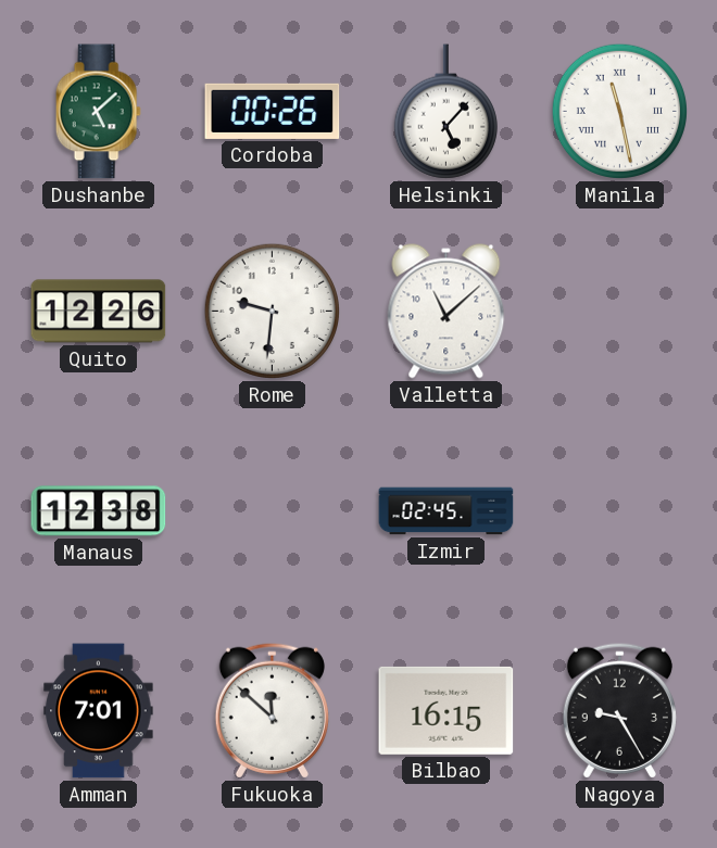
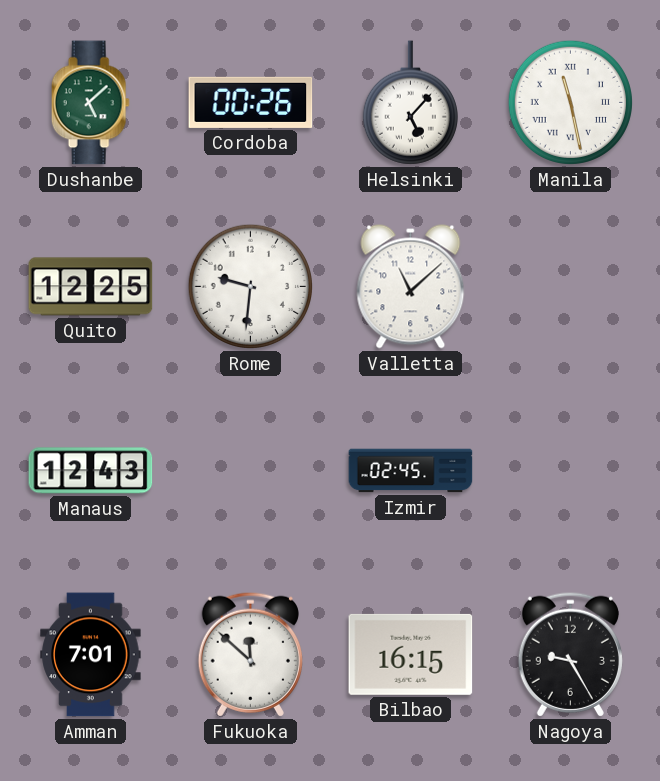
Quito: 12:26 -> 12:25 (91, 287)
Manaus: 12:38 -> 12:43 (91, 471)
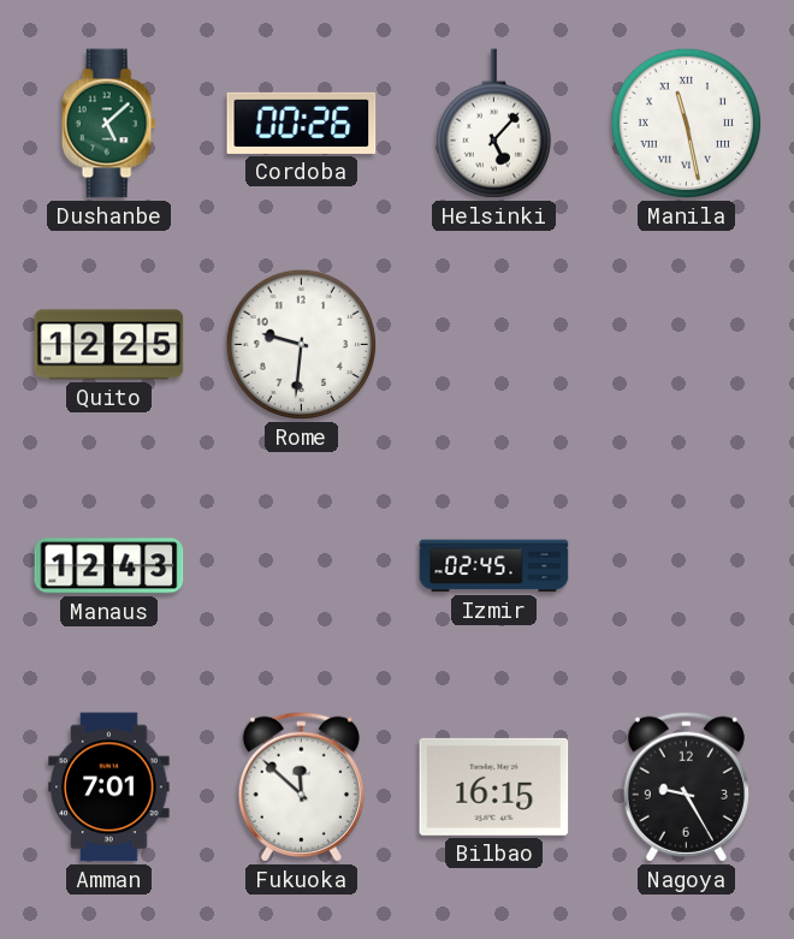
Valletta: 11:08 -> none (411, 287)
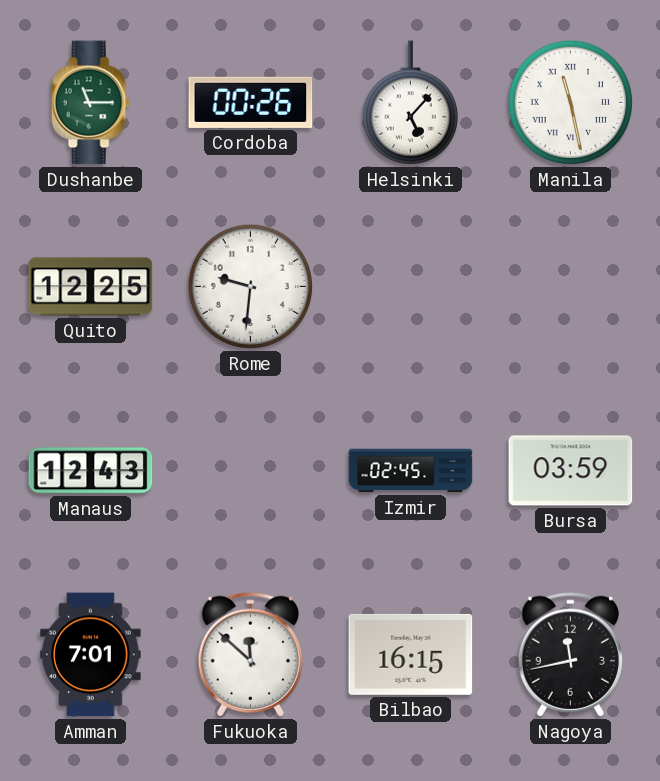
Dushanbe: 5:08 -> 11:15 (90, 103)
Bursa: none -> 03:59 (571, 471)
Nagoya: 9:25 -> 11:43 (570, 654)
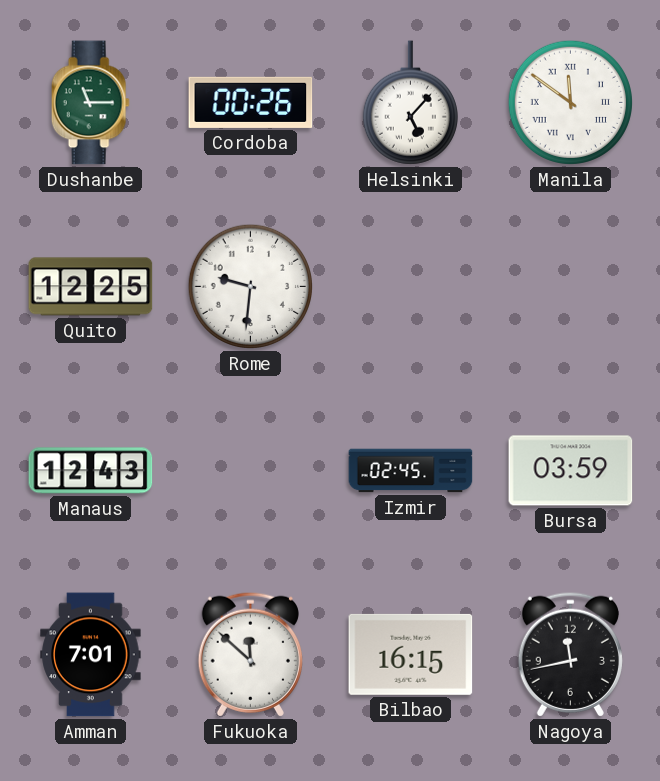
Manila: 11:28 -> 11:51 (570, 102)
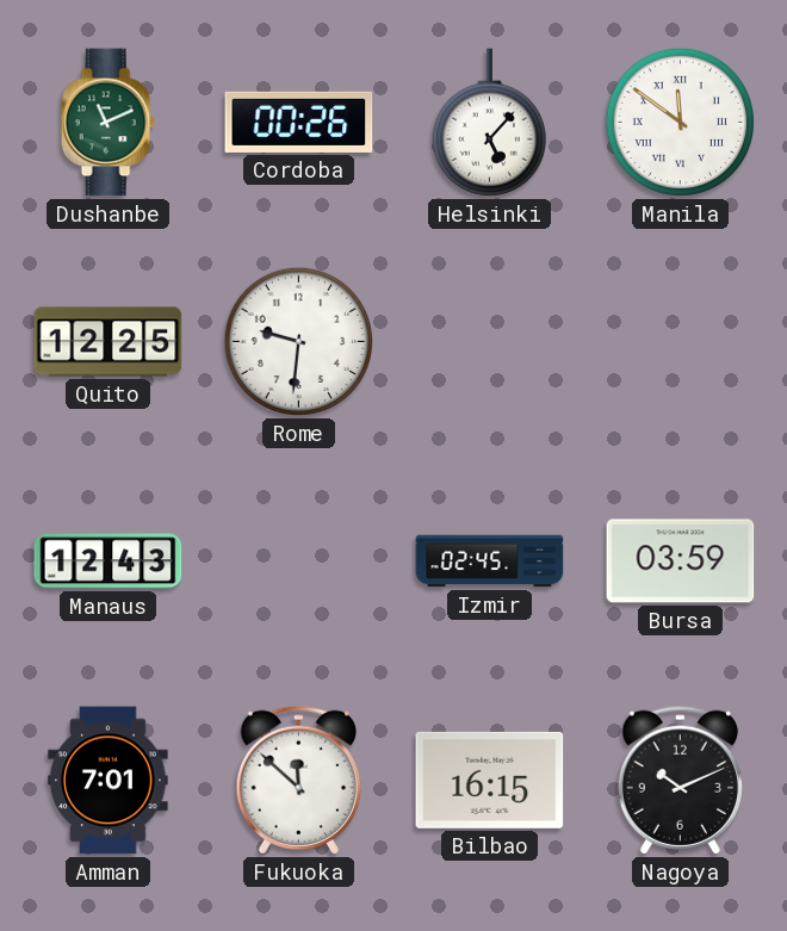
Dushanbe: 11:15 -> 11:11 (107, 123)
Nagoya: 11:43 -> 10:11 (680, 780)
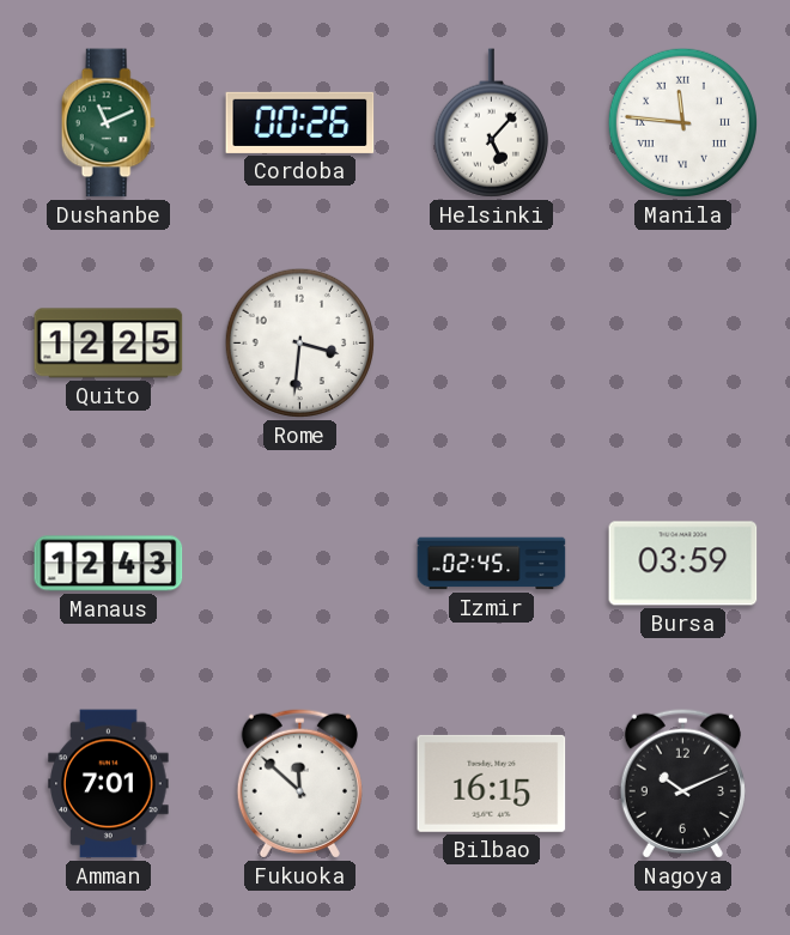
Manila: 11:51 -> 11:46 (682, 122)
Rome: 9:31 -> 3:31 (299, 342)
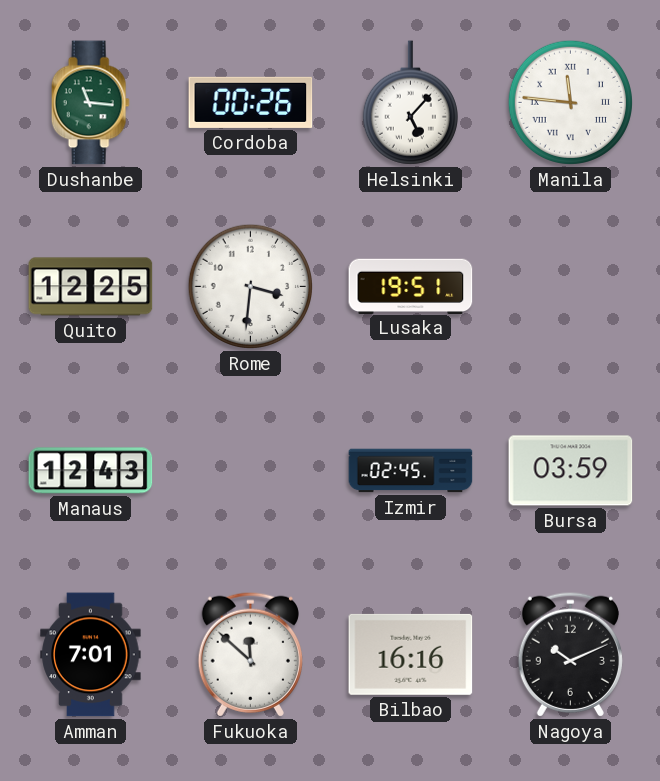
Dushanbe: 11:11 -> 11:16 (90, 103)
Lusaka: none -> 19:51 (411, 286)
Bilbao: 16:15 -> 16:16 (411, 654)
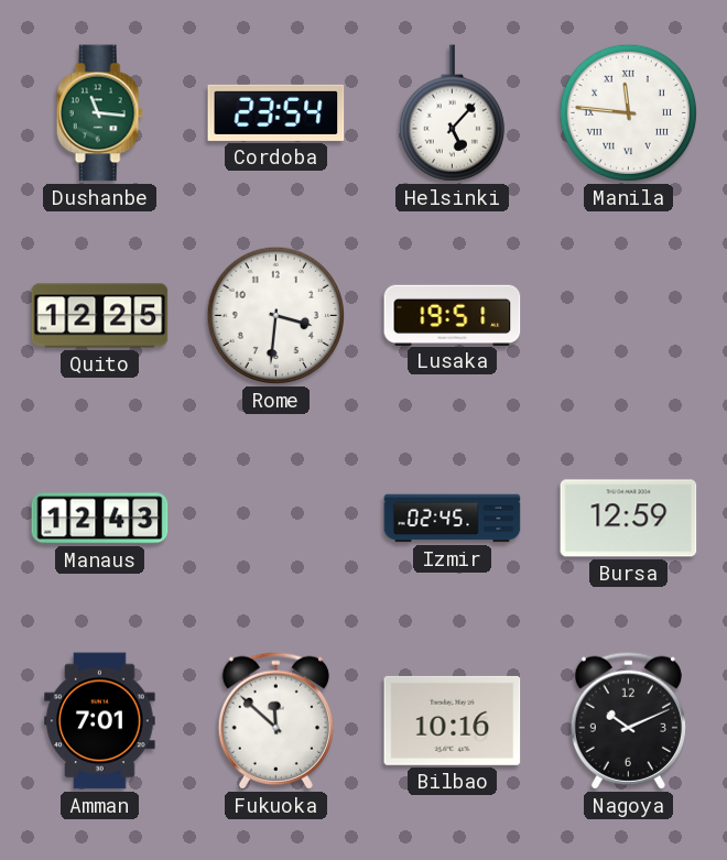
Cordoba: 00:26 -> 23:54 (276, 112)
Bursa: 03:59 -> 12:59 (629, 519)
Bilbao: 16:16 -> 10:16 (453, 720)
